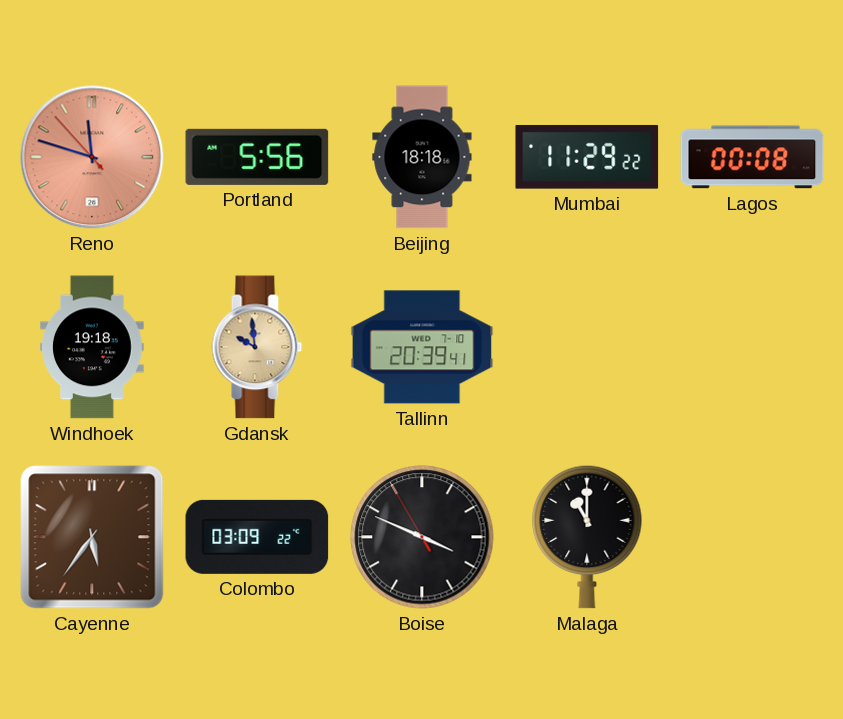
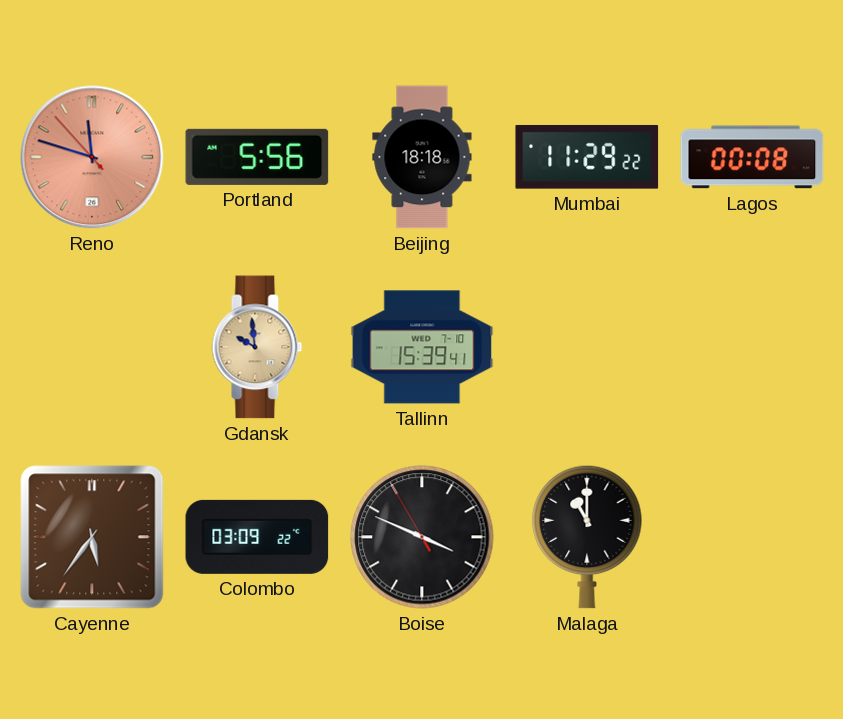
Windhoek: 19:18 -> none (92, 347)
Tallinn: 20:39 -> 15:39 (422, 347)
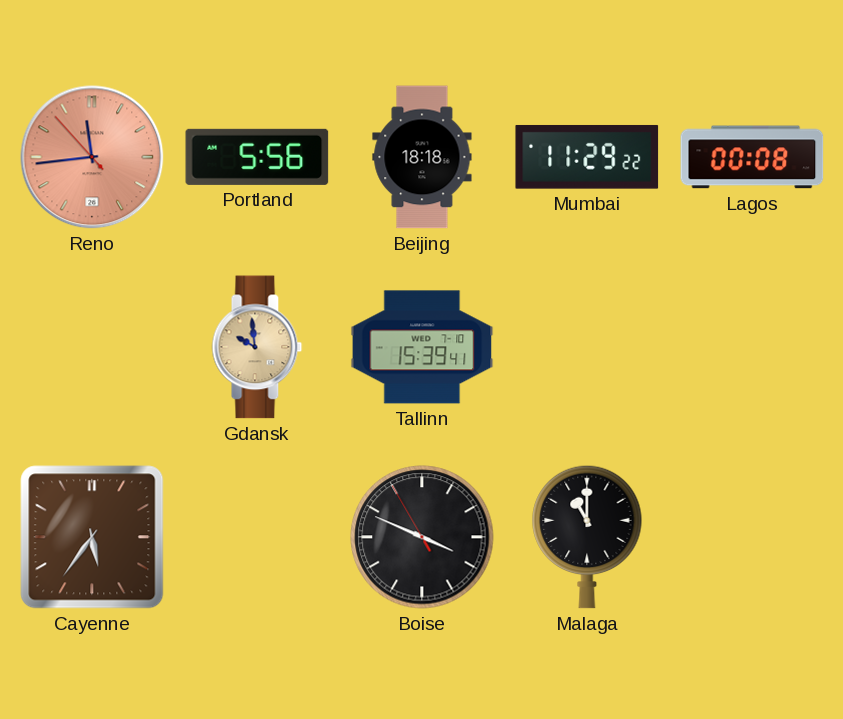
Reno: 11:47 -> 11:43 (92, 157)
Colombo: 03:09 -> none (257, 537)
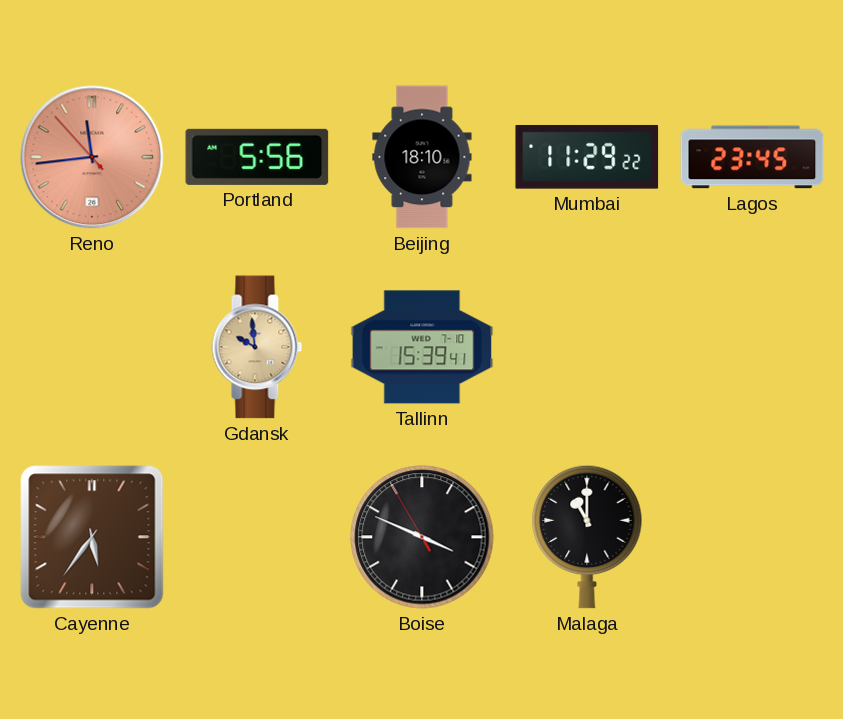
Beijing: 18:18 -> 18:10 (422, 157)
Lagos: 00:08 -> 23:45 (752, 157)
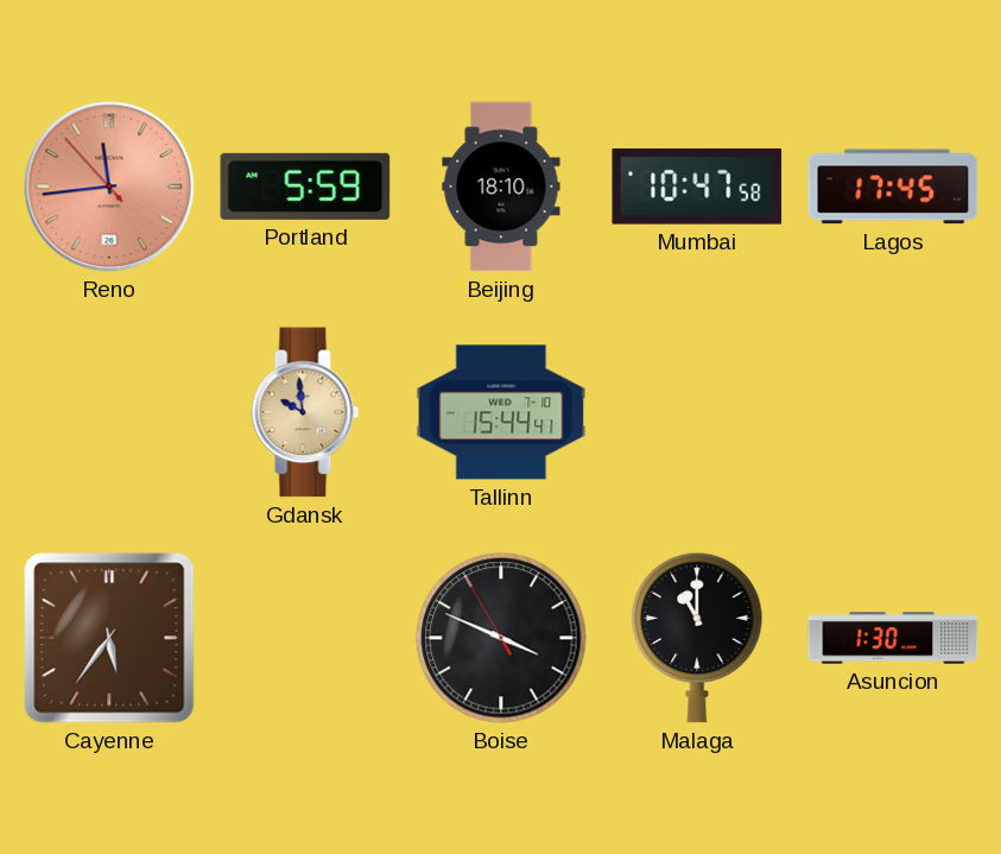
Portland: 5:56 -> 5:59 (305, 186)
Mumbai: 11:29 -> 10:47 (697, 186)
Lagos: 23:45 -> 17:45 (893, 186)
Tallinn: 15:39 -> 15:44 (501, 412)
Asuncion: none -> 1:30 (893, 638)
